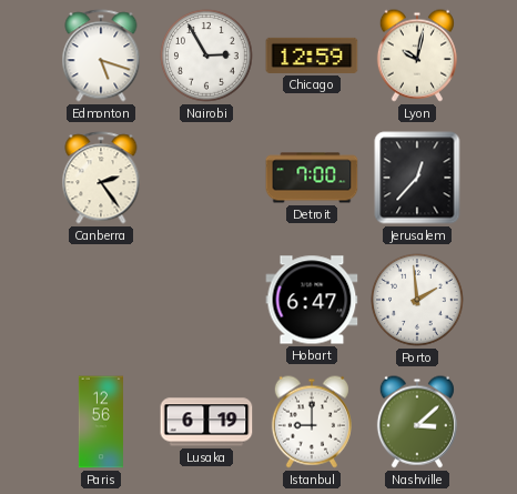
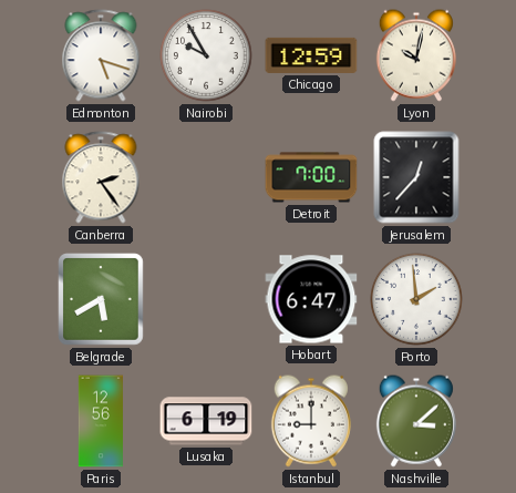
Nairobi: 2:55 -> 9:55 (206, 55)
Belgrade: none -> 5:40 (101, 299)
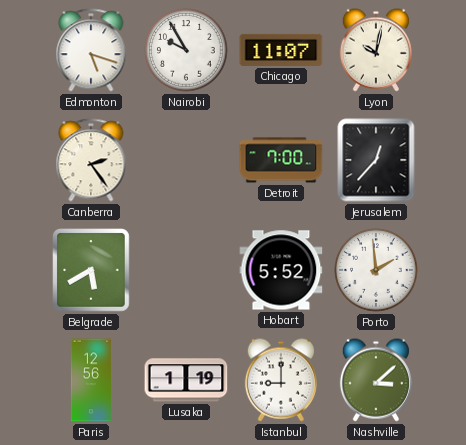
Chicago: 12:59 -> 11:07 (281, 50)
Hobart: 6:47 -> 5:52 (281, 270)
Lusaka: 6:19 -> 1:19 (186, 380)
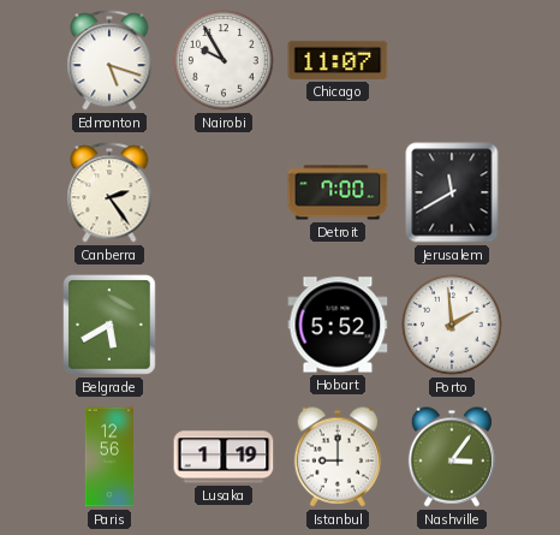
Lyon: 10:02 -> none (376, 50)
Jerusalem: 12:37 -> 11:40 (452, 192)
Nashville: 3:08 -> 3:06 (452, 457)
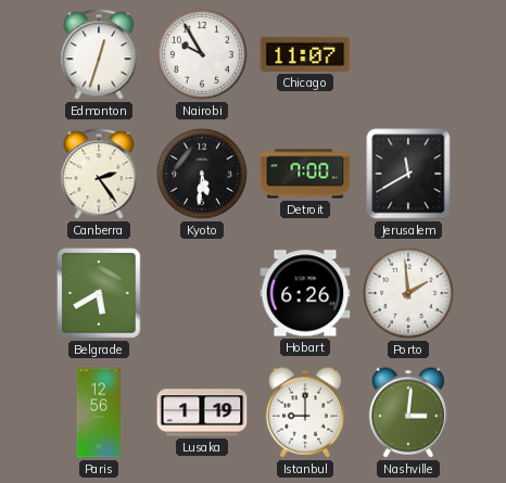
Edmonton: 5:18 -> 12:33 (99, 54)
Kyoto: none -> 5:31 (202, 174)
Hobart: 5:52 -> 6:26 (305, 293)
Nashville: 3:06 -> 3:01 (408, 412)
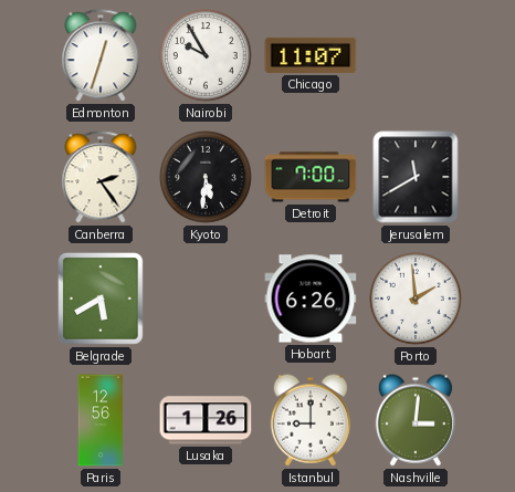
Lusaka: 1:19 -> 1:26 (206, 420)
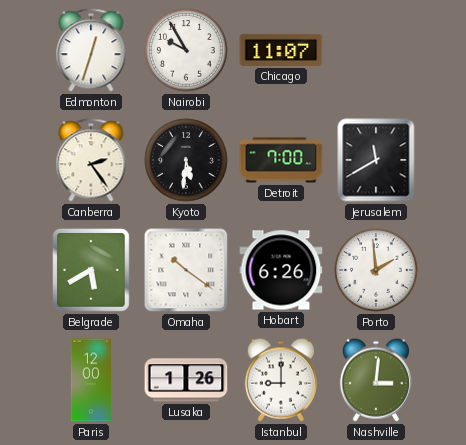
Omaha: none -> 10:21 (186, 270)
Paris: 12:56 -> 12:00 (90, 380)
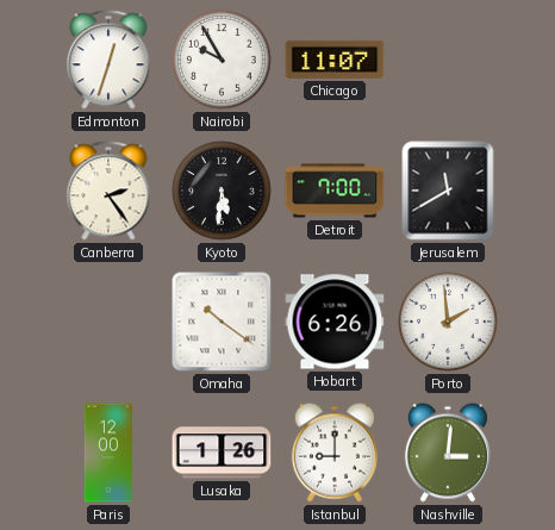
Belgrade: 5:40 -> none (91, 270)
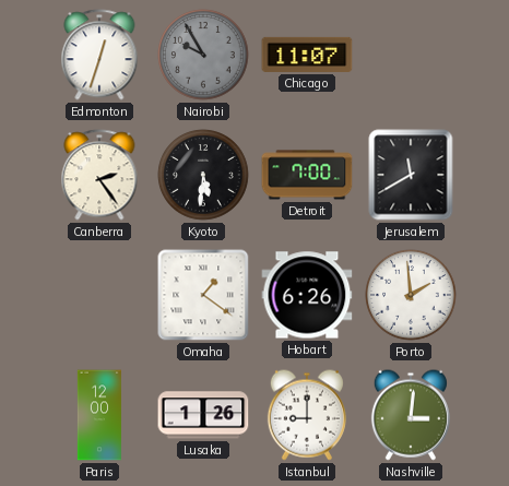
Nairobi dial: white -> grey (203, 55)
Omaha: 10:21 -> 1:21 (203, 295)
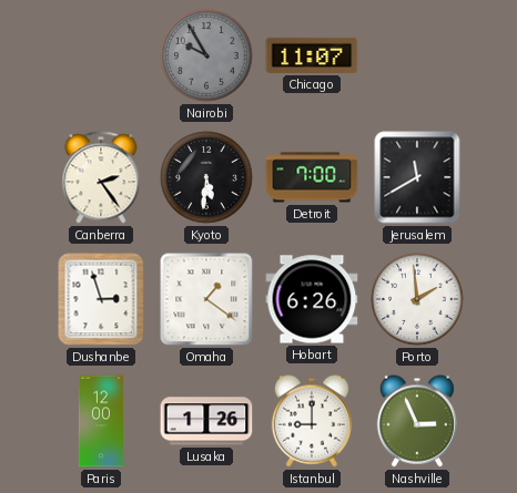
Edmonton: 12:33 -> none (99, 55)
Dushanbe: none -> 2:57 (101, 299)
Nashville: 3:01 -> 2:56 (417, 421)
